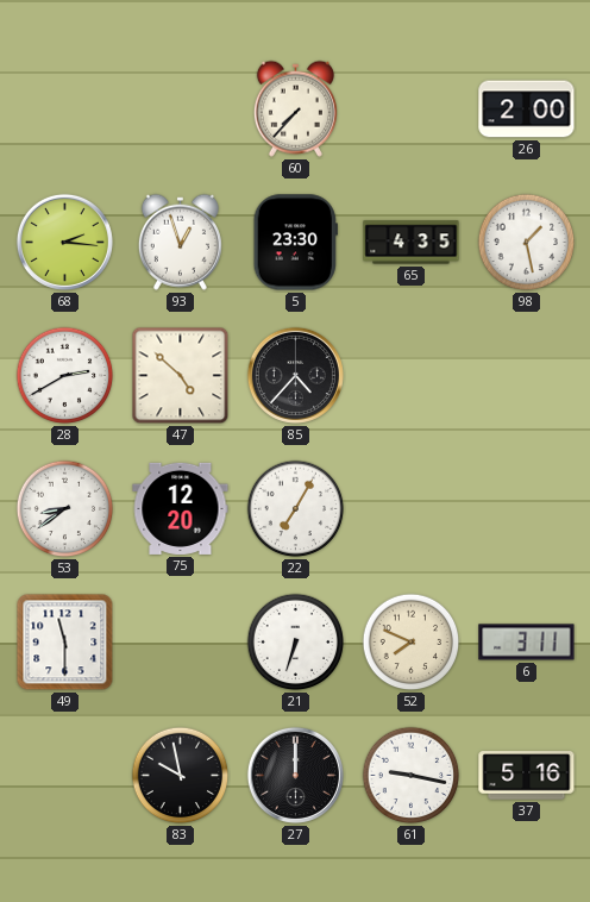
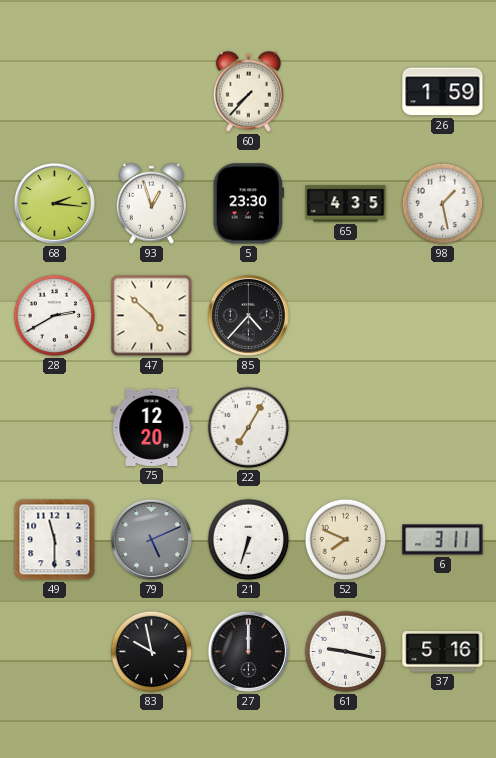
26: 2:00 -> 1:59 (443, 92)
53: 8:39 -> none (65, 509)
79: none -> 5:11 (151, 539)
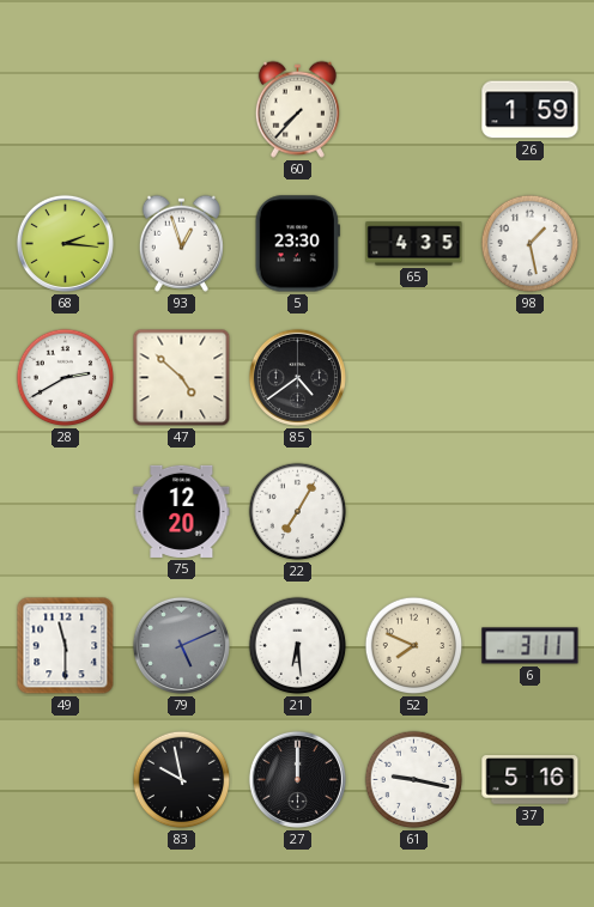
85: 4:37 -> 4:39 (297, 377)
21: 6:33 -> 6:29 (298, 646)
